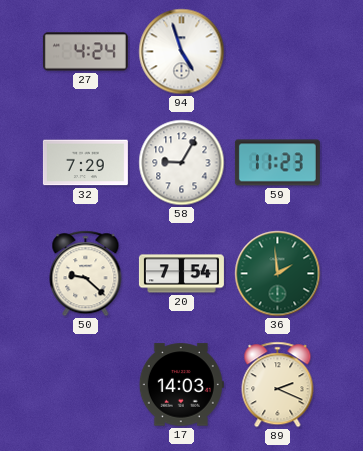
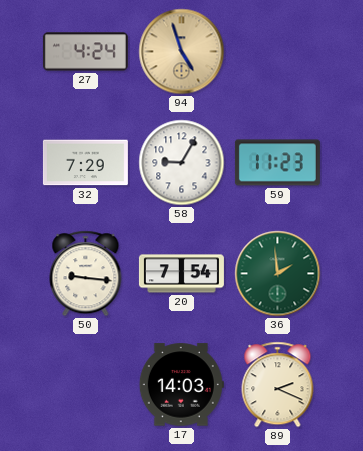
94 dial: white -> champagne (182, 52)
50: 9:22 -> 9:16 (86, 274)
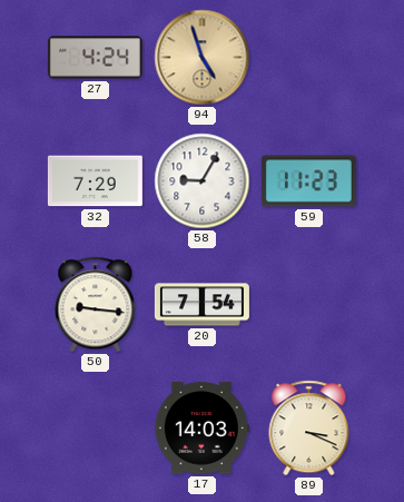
36: 1:59 -> none (278, 274)
89: 2:19 -> 3:19 (309, 429)
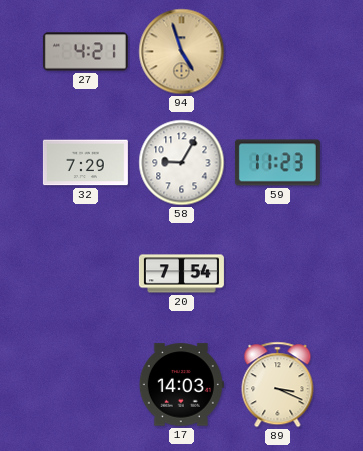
27: 4:24 -> 4:21 (85, 52)
50: 9:16 -> none (96, 305)
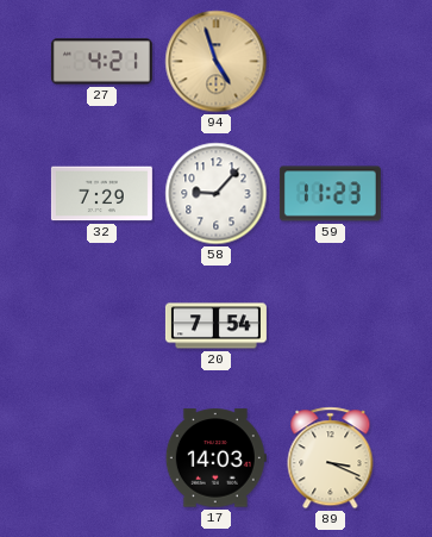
58: 9:05 -> 9:07 (217, 194)
